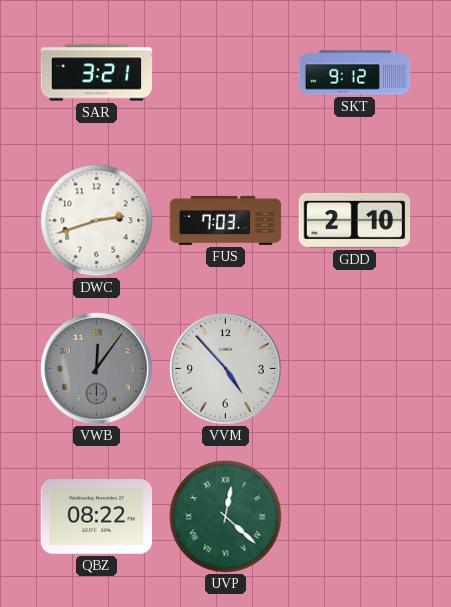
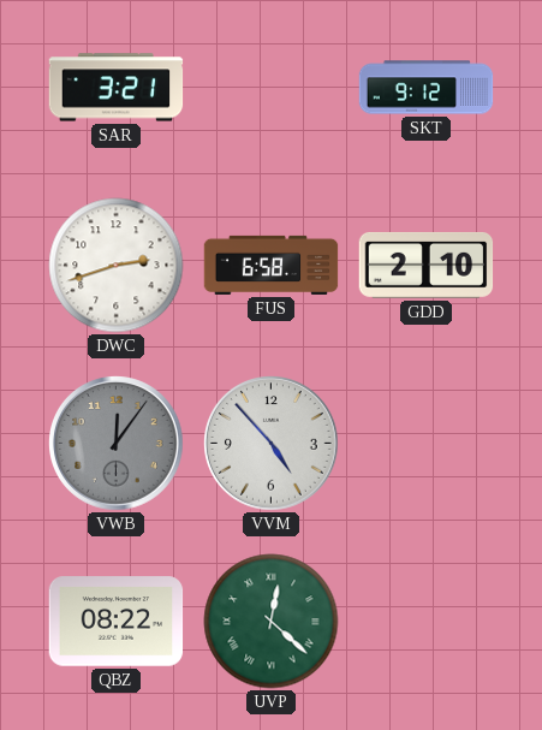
FUS: 7:03 -> 6:58 (272, 265)
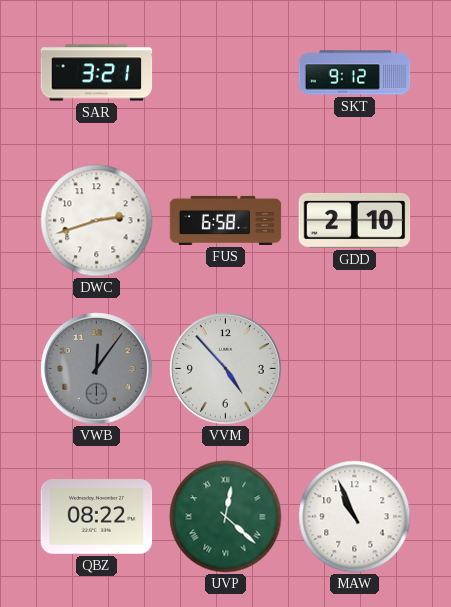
MAW: none -> 10:56 (355, 517)
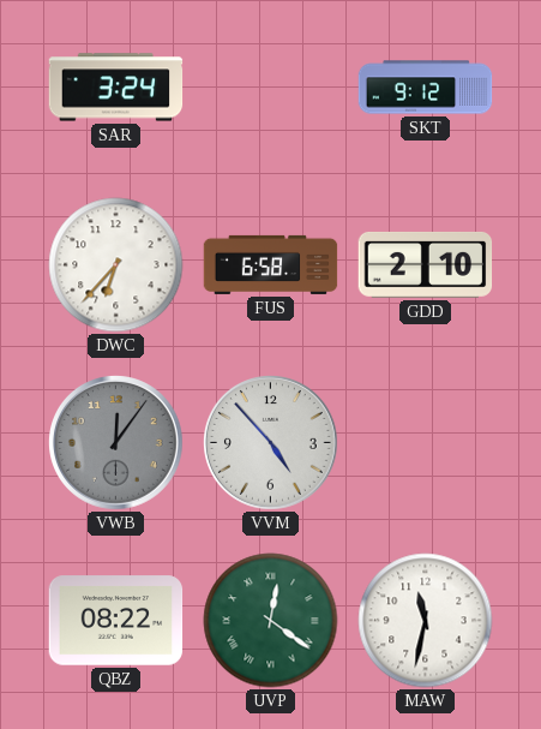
SAR: 3:21 -> 3:24 (116, 88)
DWC: 2:42 -> 6:37 (116, 265)
UVP: 12:22 -> 12:21 (271, 621)
MAW: 10:56 -> 11:32 (426, 621)
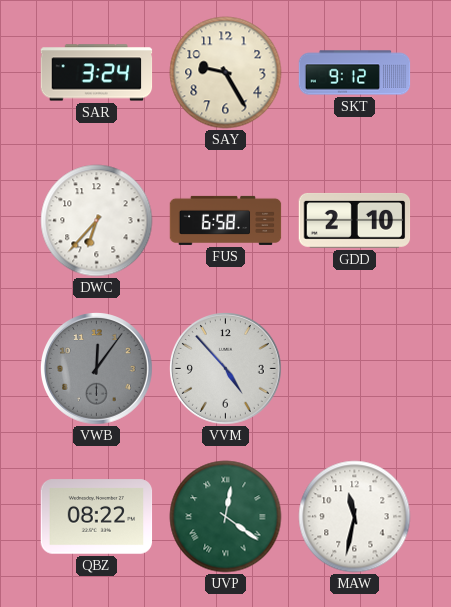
SAY: none -> 9:25 (226, 73)
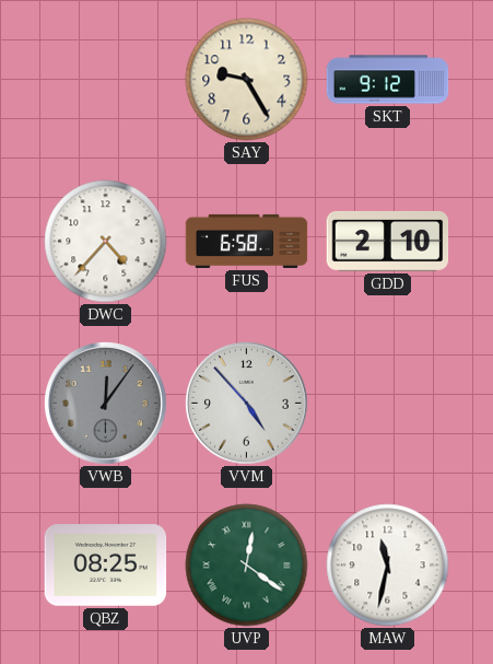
SAR: 3:24 -> none (97, 73)
DWC: 6:37 -> 4:37 (106, 242)
QBZ: 08:22 -> 08:25 (106, 566)
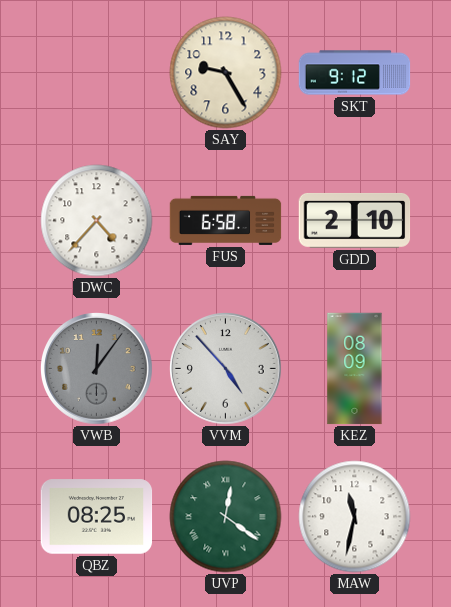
KEZ: none -> 08:09 (355, 369)
